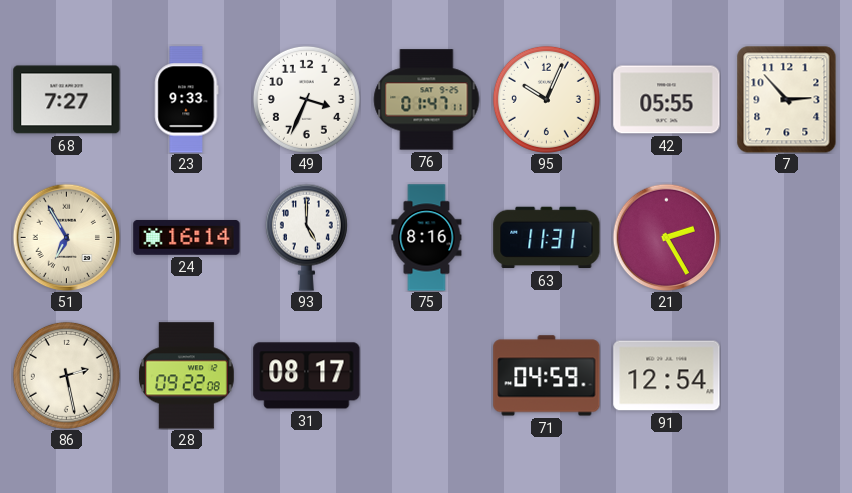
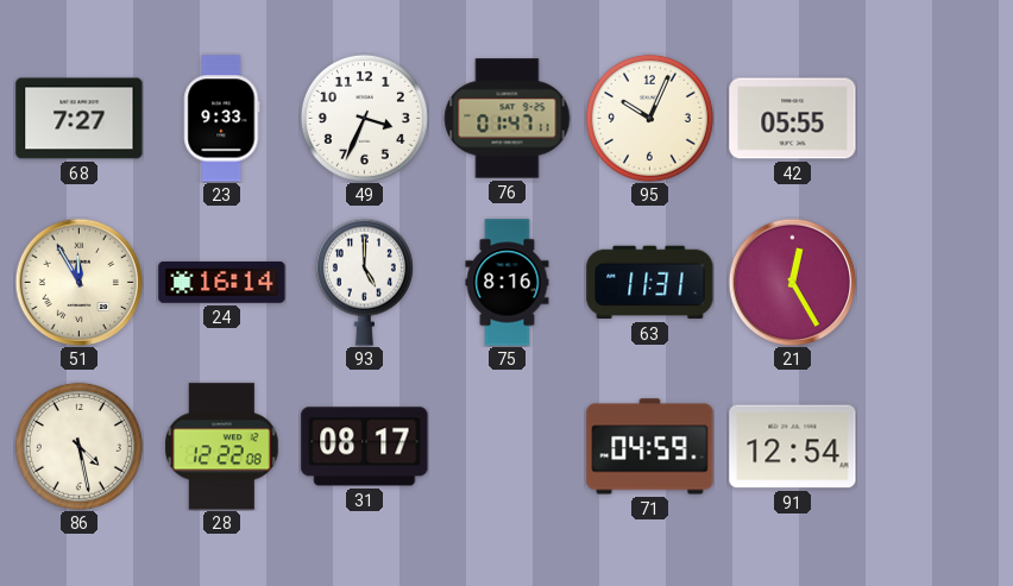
7: 2:53 -> none (787, 99)
51: 6:55 -> 11:55 (78, 282)
21: 2:25 -> 12:25 (792, 282)
86: 2:28 -> 4:28 (78, 446)
28: 09:22 -> 12:22 (222, 447)
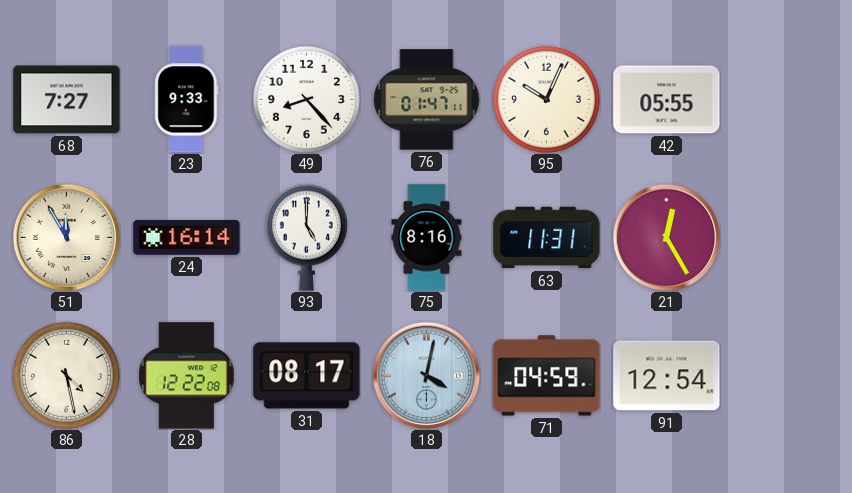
49: 3:34 -> 8:23 (306, 99)
18: none -> 4:02 (426, 375)
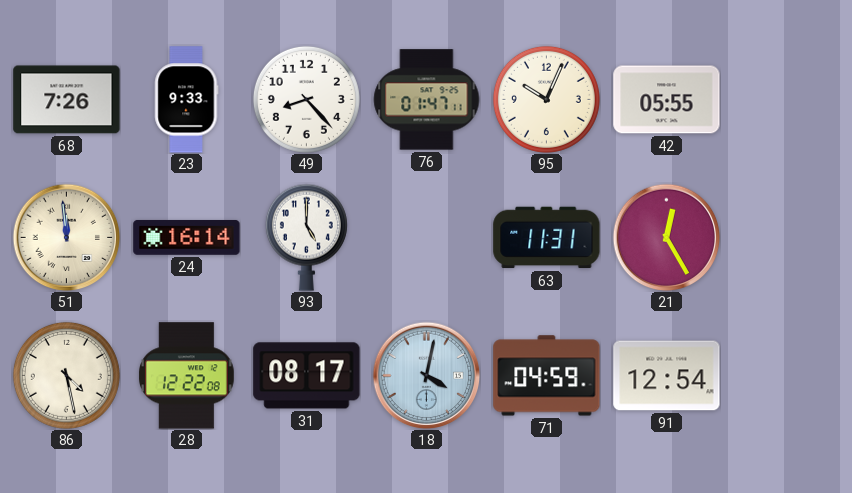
68: 7:27 -> 7:26 (67, 100)
51: 11:55 -> 11:59 (66, 237)
75: 8:16 -> none (427, 238)
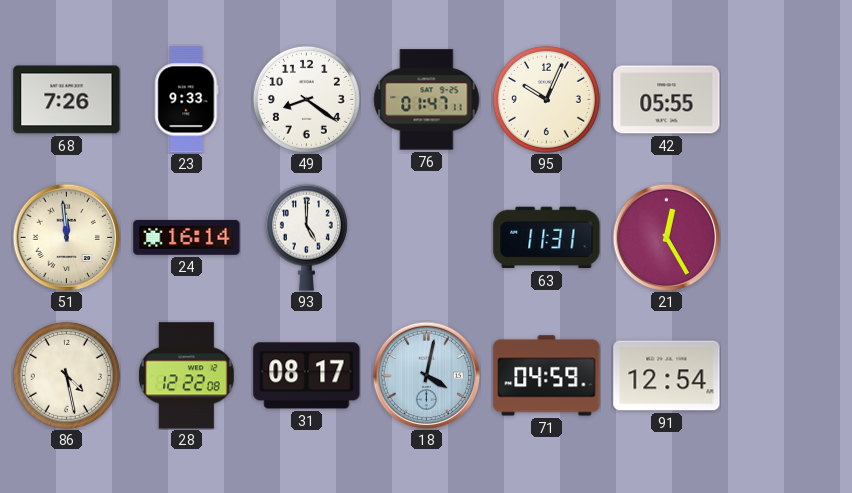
49: 8:23 -> 8:21 (306, 99)
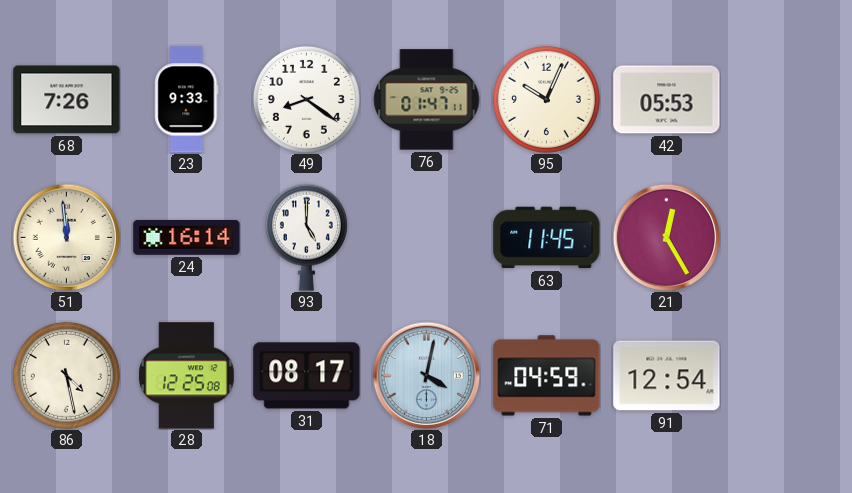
42: 05:55 -> 05:53 (667, 100)
63: 11:31 -> 11:45 (547, 238)
28: 12:22 -> 12:25 (187, 376)
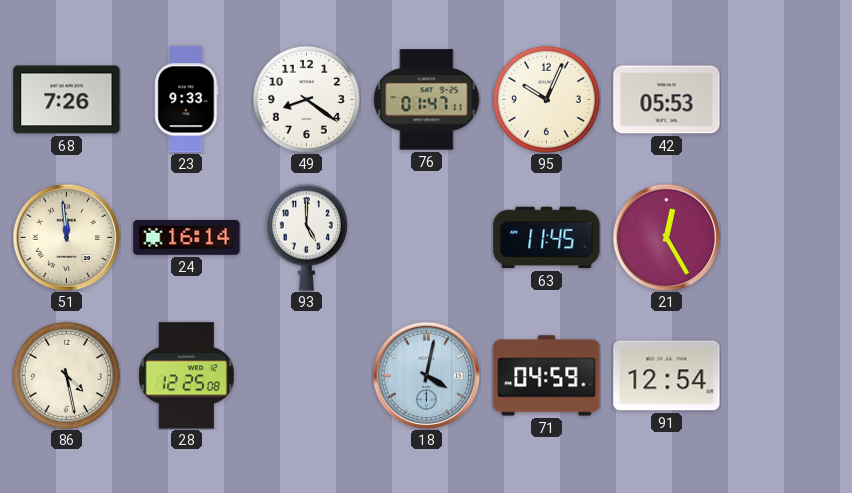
31: 08:17 -> none (307, 376)
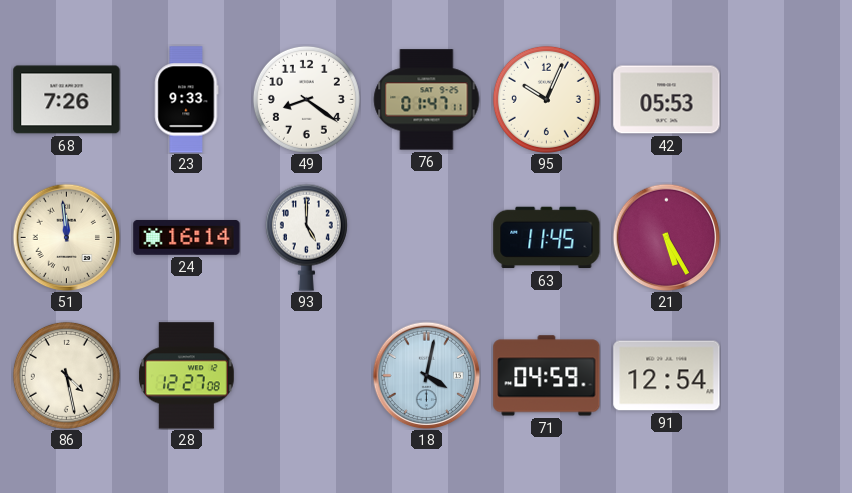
21: 12:25 -> 5:25 (666, 237)
28: 12:25 -> 12:27 (187, 376)
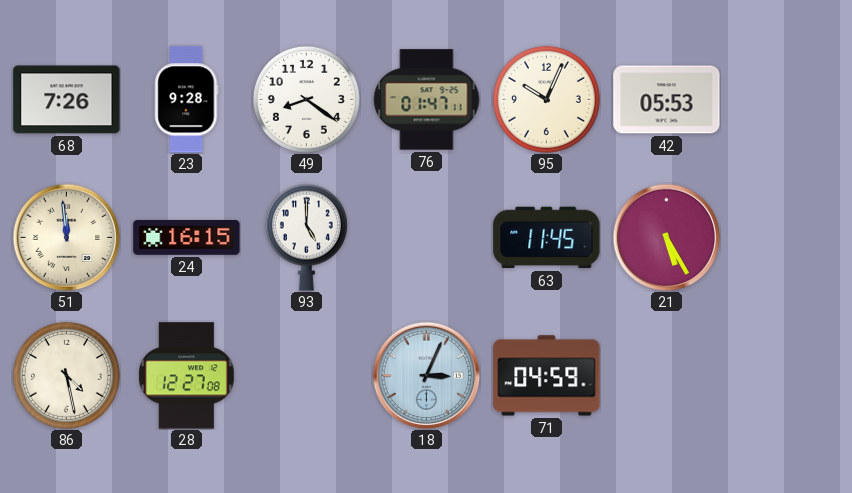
23: 9:33 -> 9:28 (187, 100)
24: 16:14 -> 16:15 (187, 238)
18: 4:02 -> 3:04 (426, 375)
91: 12:54 -> none (667, 376)
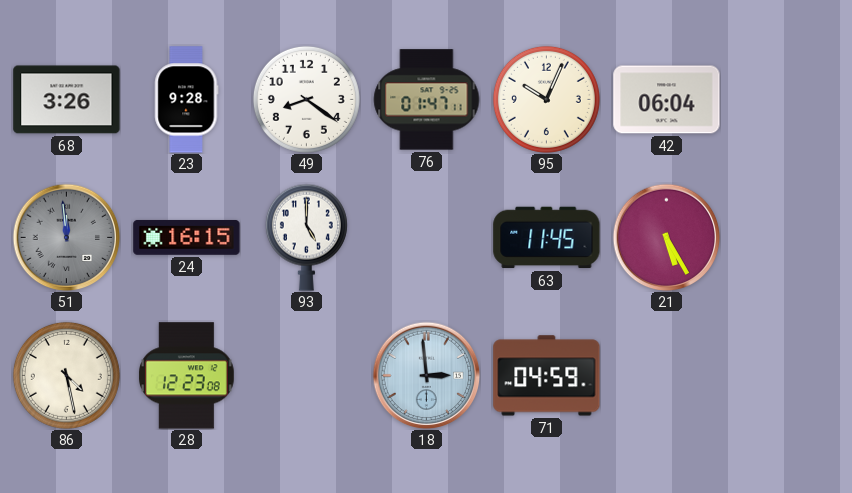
68: 7:26 -> 3:26 (67, 100)
42: 05:53 -> 06:04 (667, 100)
51 dial: cream -> grey (66, 237)
28: 12:27 -> 12:23 (187, 376)
18: 3:04 -> 2:59 (426, 375)
